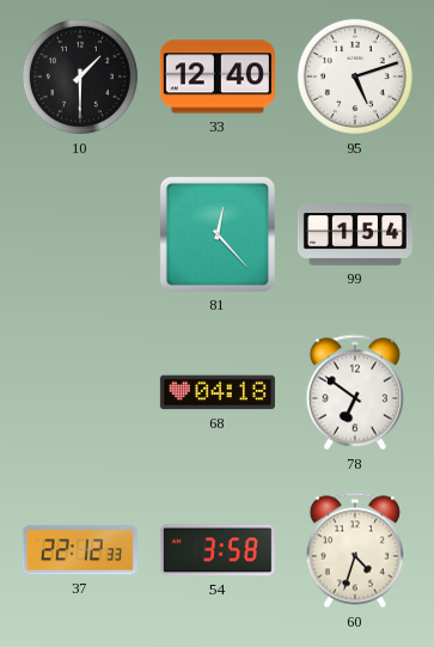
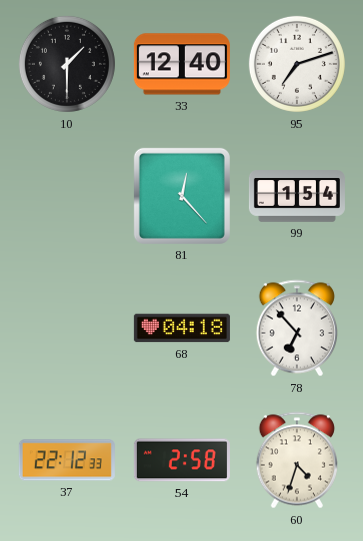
95: 5:12 -> 7:12 (297, 64)
78: 6:51 -> 6:53 (296, 328)
54: 3:58 -> 2:58 (182, 460)
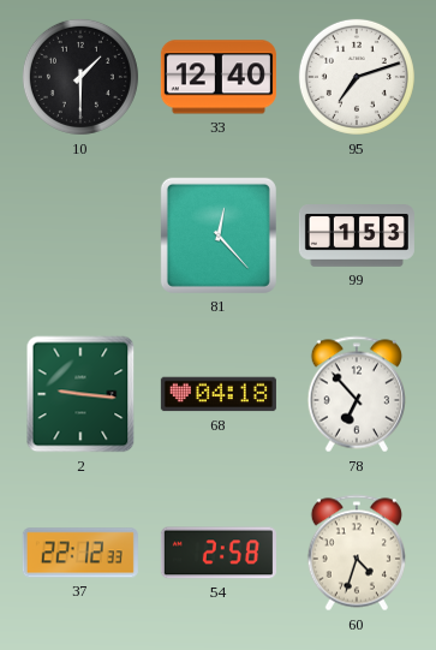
99: 1:54 -> 1:53 (357, 235)
2: none -> 9:16 (80, 394)
